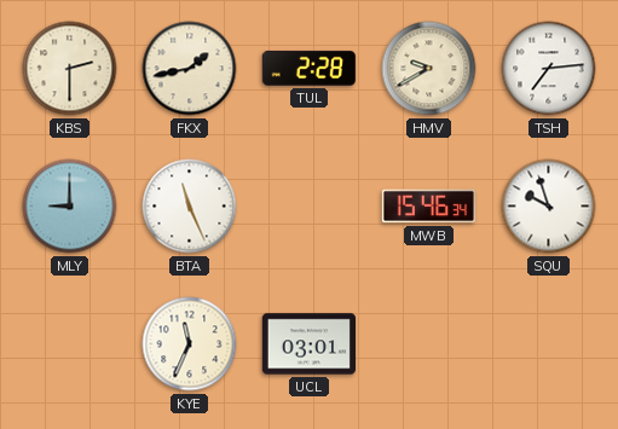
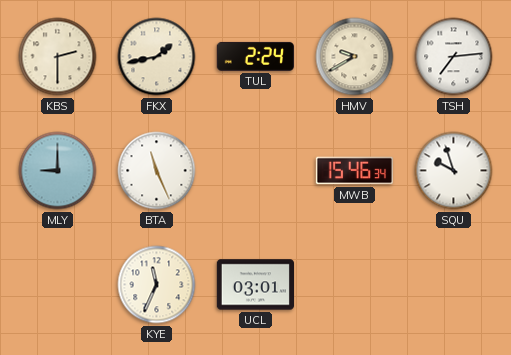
TUL: 2:28 -> 2:24 (255, 56)
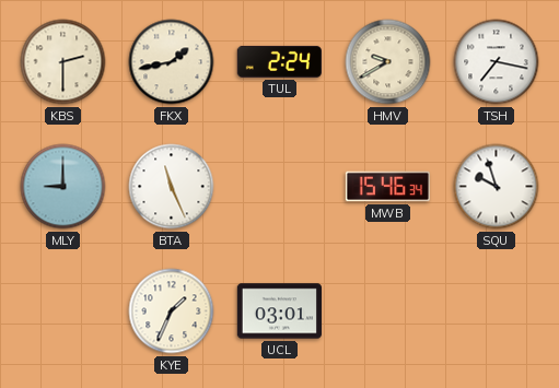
TSH: 7:14 -> 7:17 (497, 62)
KYE: 11:34 -> 1:34 (172, 311)
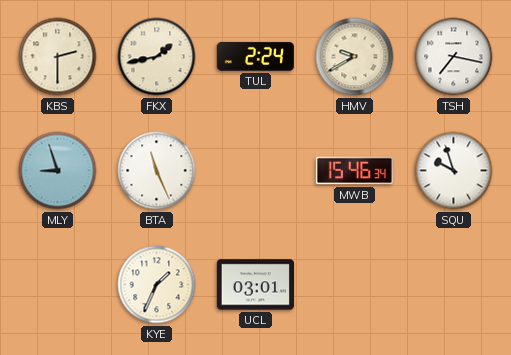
MLY: 9:00 -> 8:57 (58, 171)
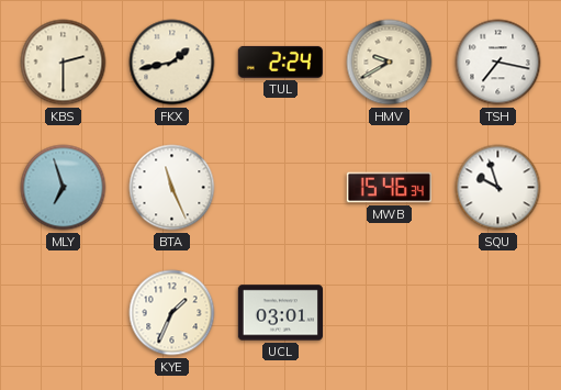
MLY: 8:57 -> 6:57 (64, 188)
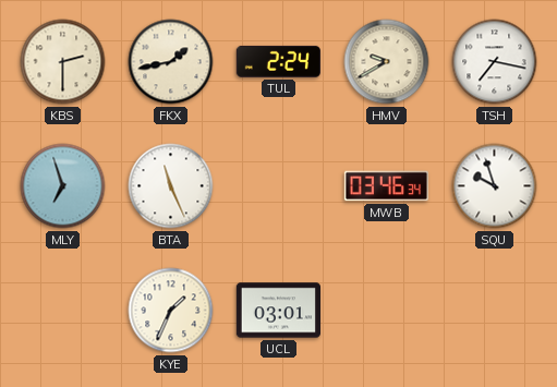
MWB: 15:46 -> 03:46 (386, 186)
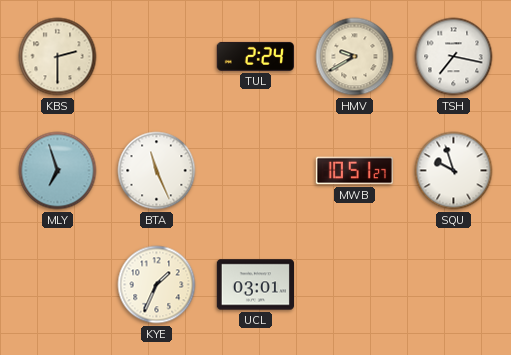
FKX: 1:43 -> none (171, 62)
MWB: 03:46 -> 10:51 (354, 171)
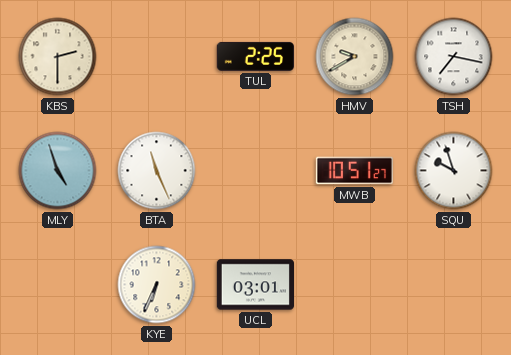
TUL: 2:24 -> 2:25 (255, 56)
MLY: 6:57 -> 4:57 (58, 171)
KYE: 1:34 -> 6:34 (157, 285)
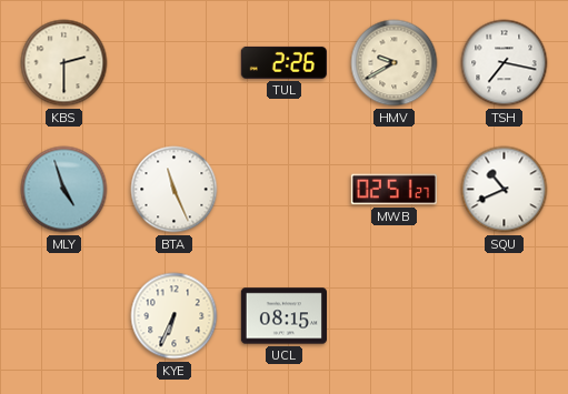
TUL: 2:25 -> 2:26 (283, 62)
MWB: 10:51 -> 02:51 (393, 190)
SQU: 9:57 -> 10:41 (505, 190)
UCL: 03:01 -> 08:15 (283, 316)
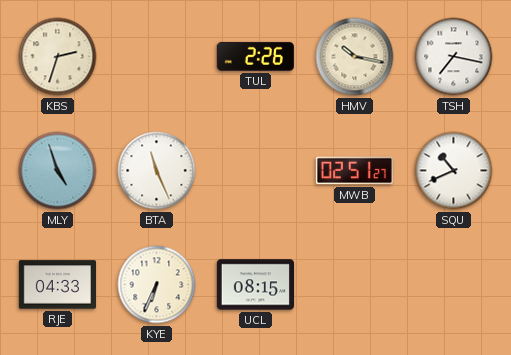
KBS: 2:30 -> 2:33 (58, 57)
HMV: 9:40 -> 10:17 (355, 57)
RJE: none -> 04:33 (57, 285)
